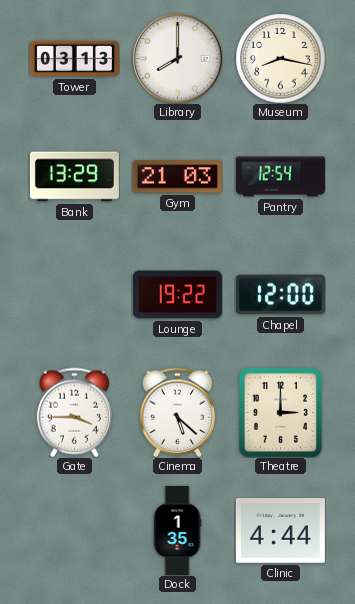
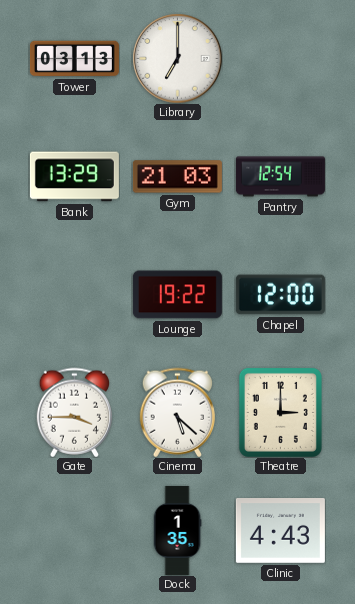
Library: 8:00 -> 7:00 (177, 58)
Museum: 8:17 -> none (280, 58)
Clinic: 4:44 -> 4:43 (280, 531)
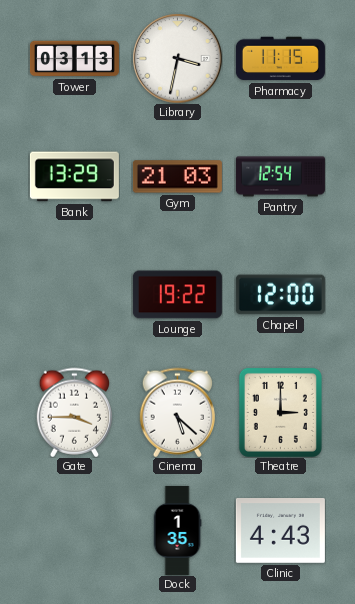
Library: 7:00 -> 3:32 (177, 58)
Pharmacy: none -> 11:15 (280, 59)
